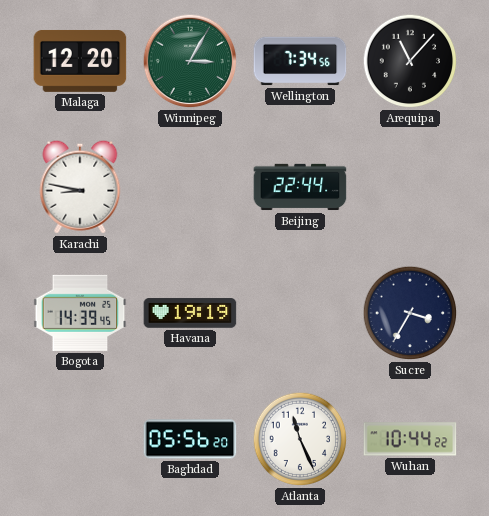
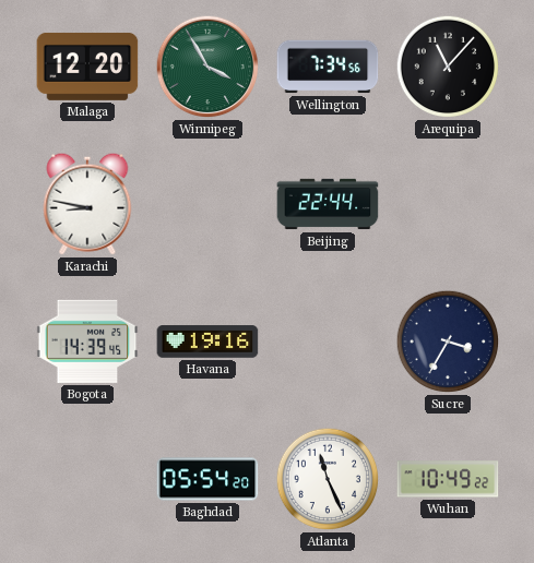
Winnipeg: 3:05 -> 3:55 (207, 67)
Havana: 19:19 -> 19:16 (207, 342)
Baghdad: 05:56 -> 05:54 (207, 479)
Wuhan: 10:44 -> 10:49 (448, 479)
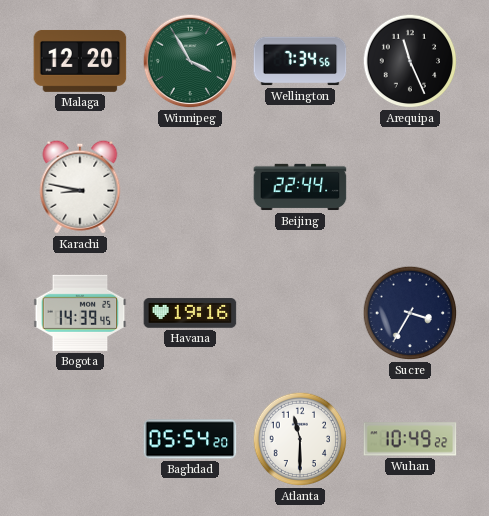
Arequipa: 11:07 -> 11:26 (410, 61)
Atlanta: 11:26 -> 11:30 (300, 439)
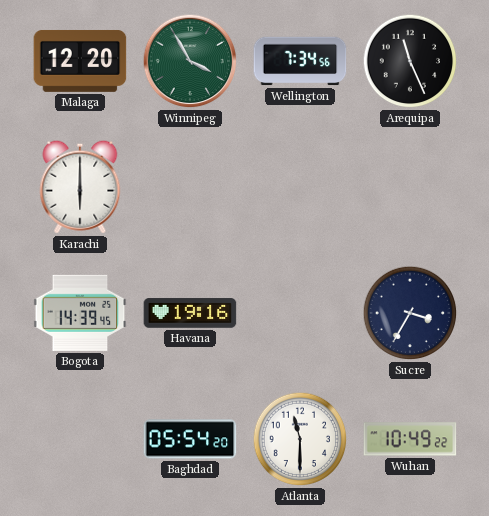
Karachi: 8:47 -> 6:00 (80, 187)
Beijing: 22:44 -> none (300, 187)
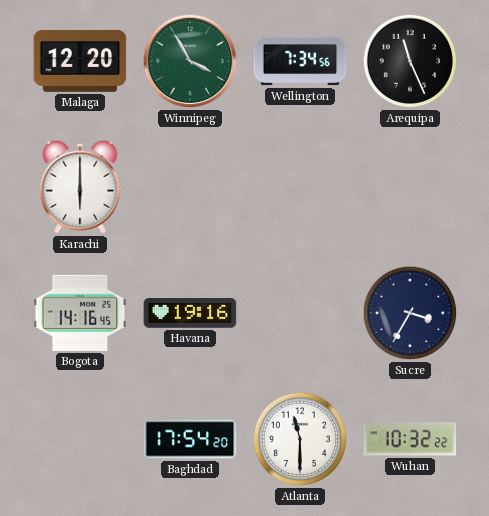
Bogota: 14:39 -> 14:16 (80, 313)
Baghdad: 05:54 -> 17:54 (190, 439)
Wuhan: 10:49 -> 10:32 (410, 439)
